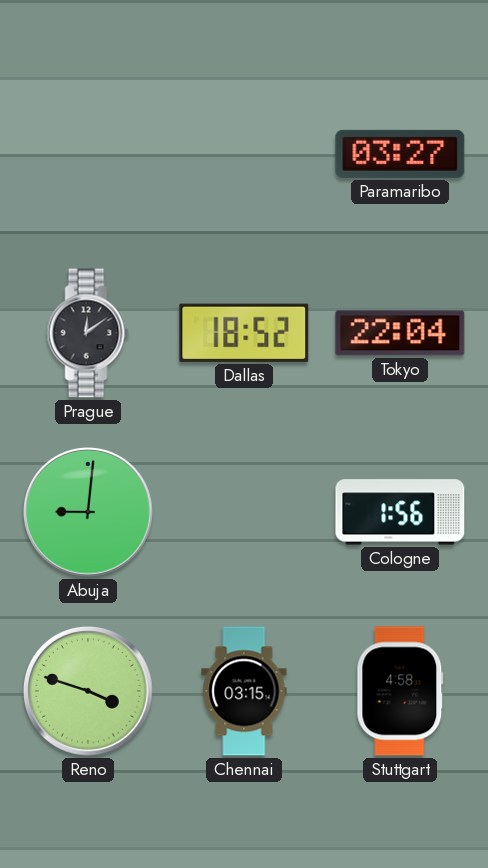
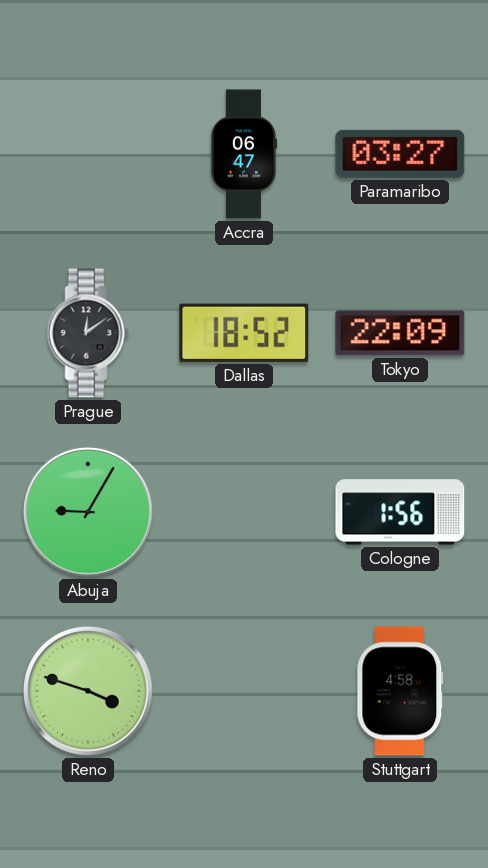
Accra: none -> 06:47 (244, 154)
Tokyo: 22:04 -> 22:09 (400, 333)
Abuja: 9:01 -> 9:05 (88, 512)
Chennai: 03:15 -> none (244, 691)
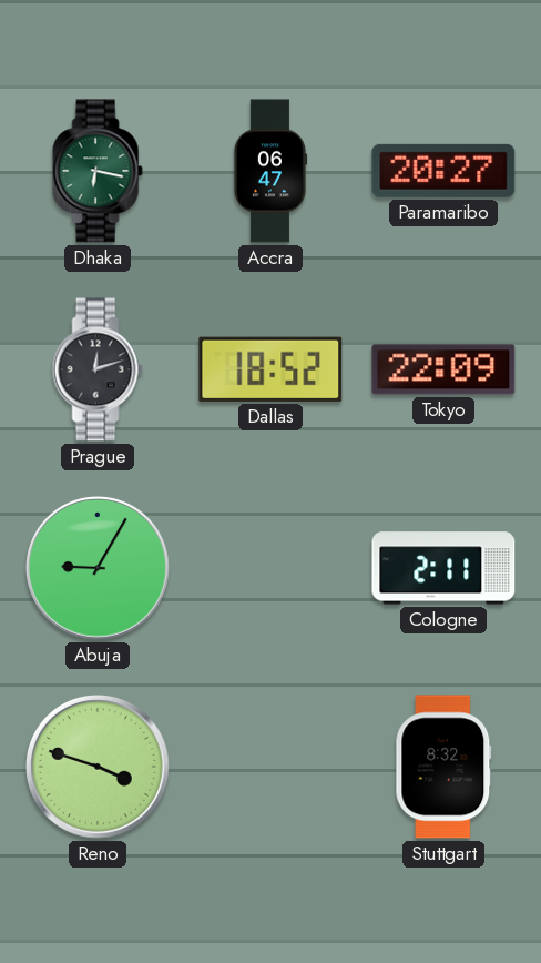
Dhaka: none -> 6:17 (98, 171)
Paramaribo: 03:27 -> 20:27 (443, 171)
Prague: 12:09 -> 12:12 (98, 369)
Cologne: 1:56 -> 2:11 (443, 568)
Stuttgart: 4:58 -> 8:32 (443, 767)
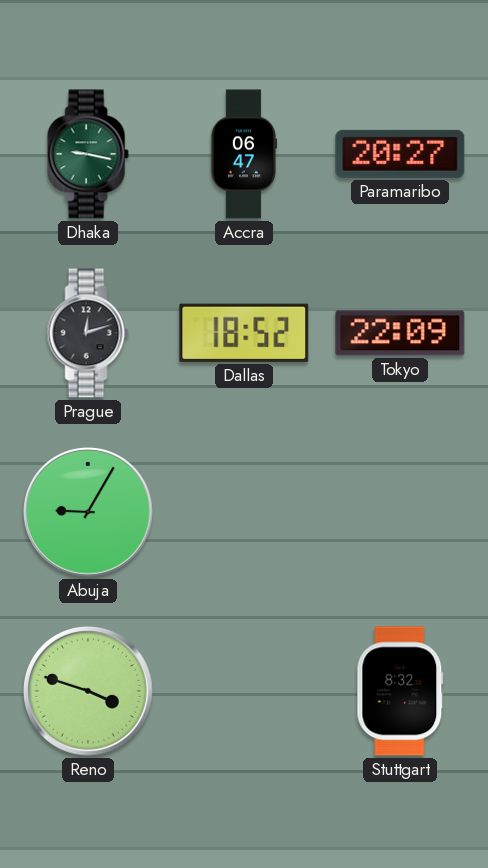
Dhaka: 6:17 -> 9:17 (88, 154)
Cologne: 2:11 -> none (443, 568)
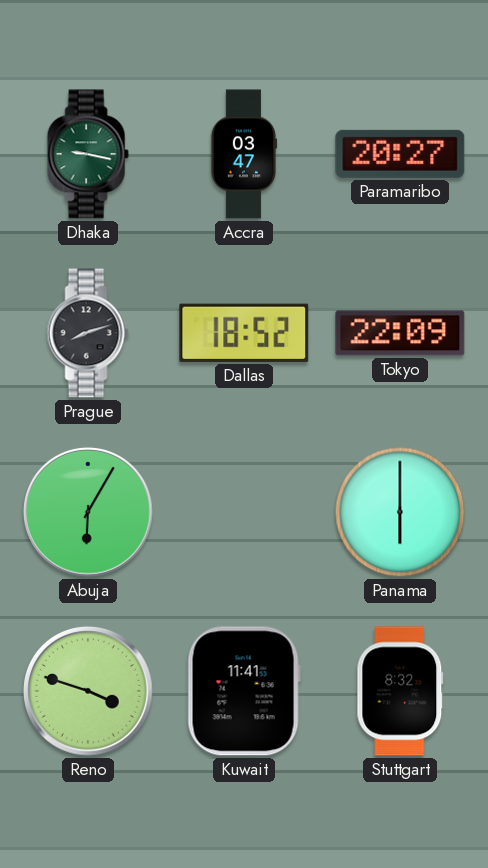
Accra: 06:47 -> 03:47 (244, 154)
Prague: 12:12 -> 8:12 (88, 333)
Abuja: 9:05 -> 6:05 (88, 512)
Panama: none -> 6:00 (400, 512)
Kuwait: none -> 11:41 (244, 691)
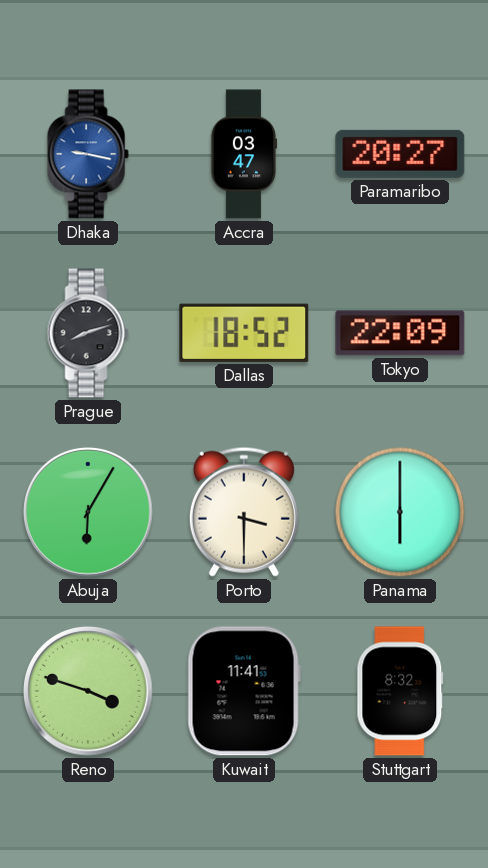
Dhaka dial: green -> blue (88, 154)
Porto: none -> 3:30 (244, 512)
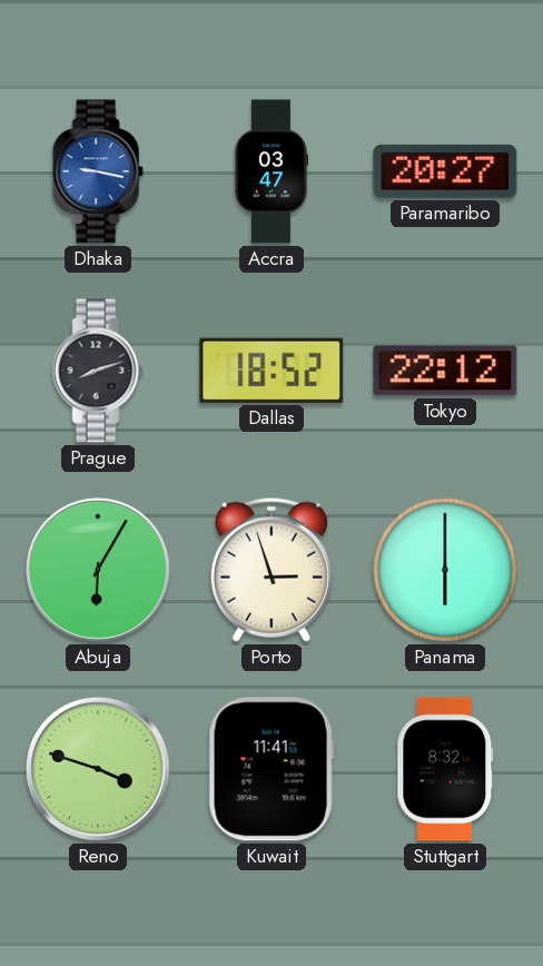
Tokyo: 22:09 -> 22:12 (445, 371)
Porto: 3:30 -> 2:57 (271, 570)
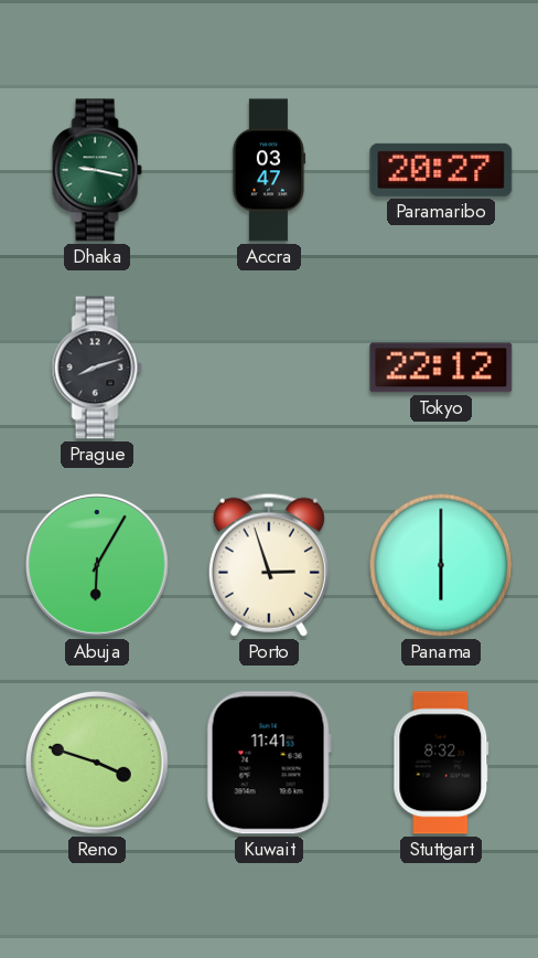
Dhaka dial: blue -> green (97, 170)
Dallas: 18:52 -> none (271, 371)
